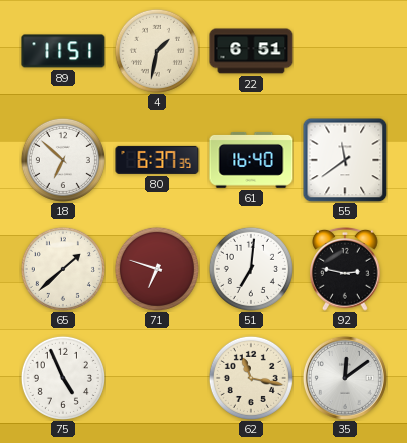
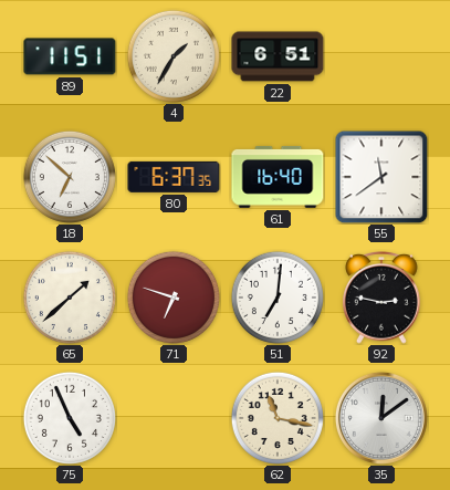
4: 1:32 -> 1:35 (174, 56)
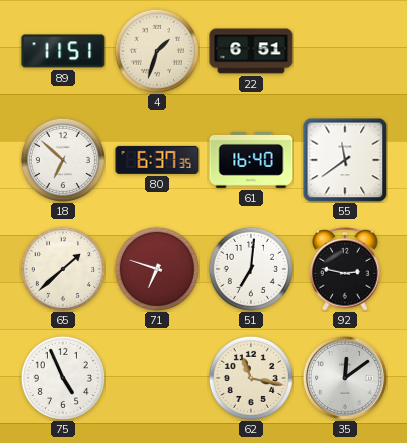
4: 1:35 -> 1:33 (157, 51)
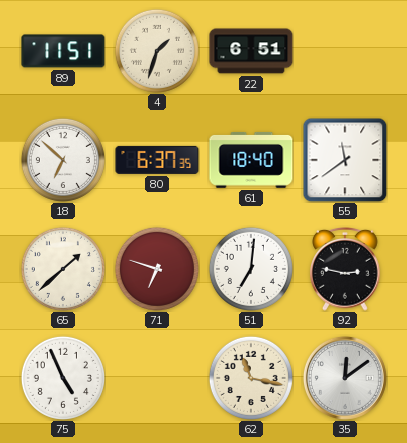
61: 16:40 -> 18:40 (251, 160)
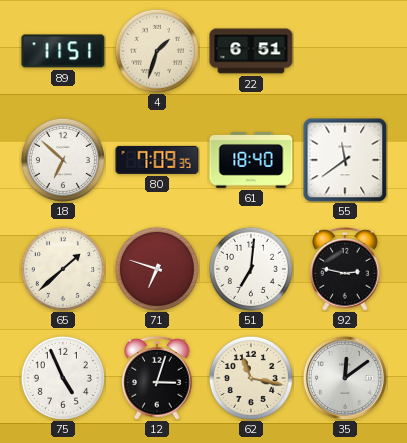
80: 6:37 -> 7:09 (157, 160)
12: none -> 3:03 (157, 379)
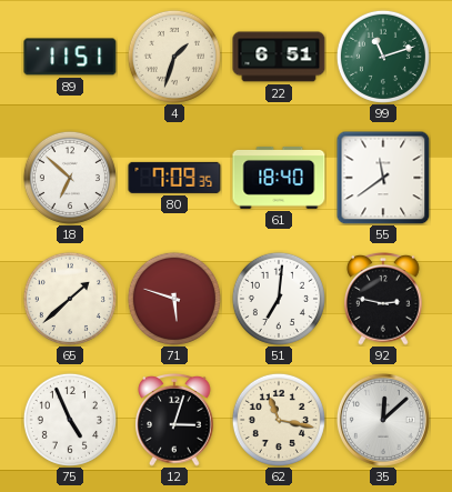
99: none -> 11:12 (383, 57)
71: 6:48 -> 5:48 (174, 299)
35: 12:09 -> 12:08 (383, 420)
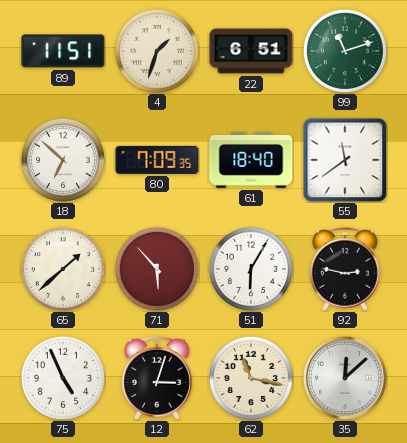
71: 5:48 -> 5:53 (157, 269)
51: 7:01 -> 6:05 (251, 269)
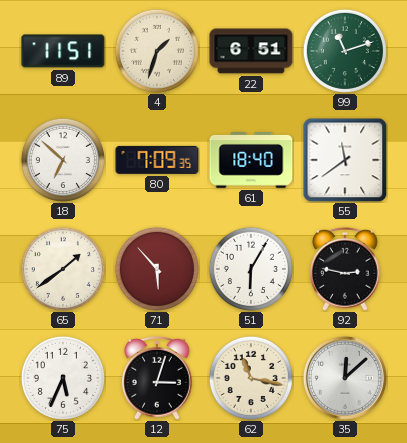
65: 1:38 -> 1:39 (63, 269)
75: 4:56 -> 5:34 (63, 378)
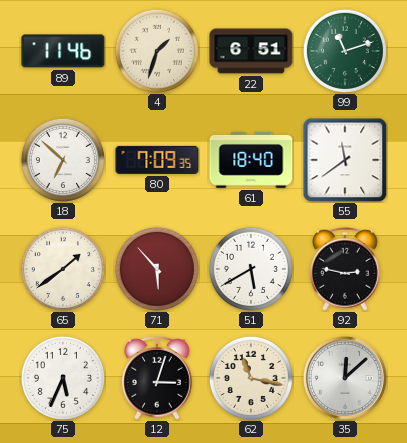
89: 11:51 -> 11:46 (63, 51)
51: 6:05 -> 5:40 (251, 269)
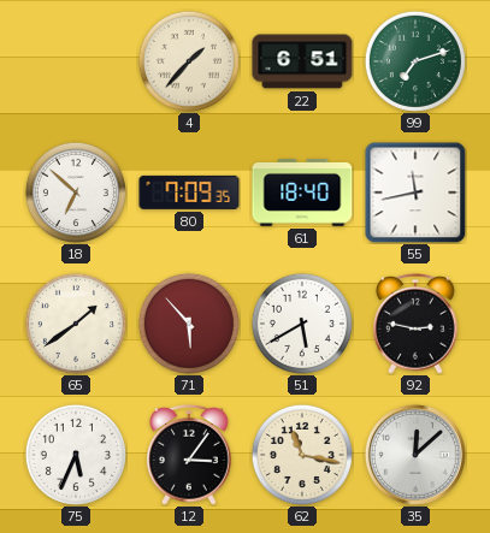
89: 11:46 -> none (63, 51)
4: 1:33 -> 1:37 (189, 61)
99: 11:12 -> 7:12 (415, 61)
55: 11:39 -> 11:43 (415, 193)
12: 3:03 -> 3:06 (189, 456)
